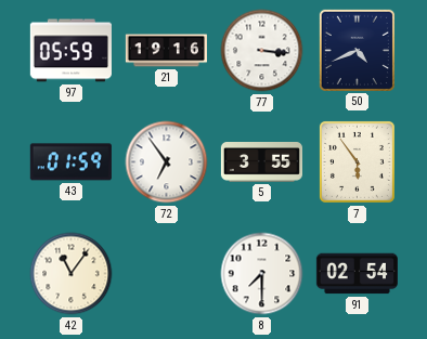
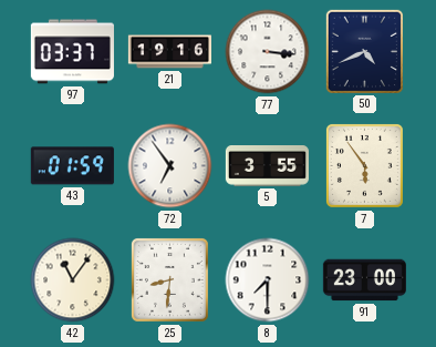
97: 05:59 -> 03:37 (72, 52)
25: none -> 8:31 (169, 279)
91: 02:54 -> 23:00 (364, 280)
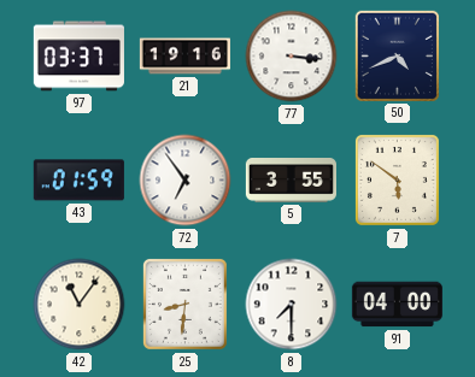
7: 5:54 -> 5:51 (397, 179)
91: 23:00 -> 04:00 (397, 305)
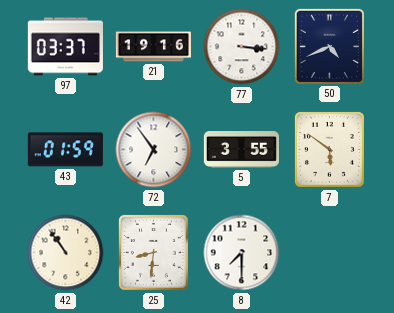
42: 11:06 -> 10:54 (66, 253)
91: 04:00 -> none (397, 305)
